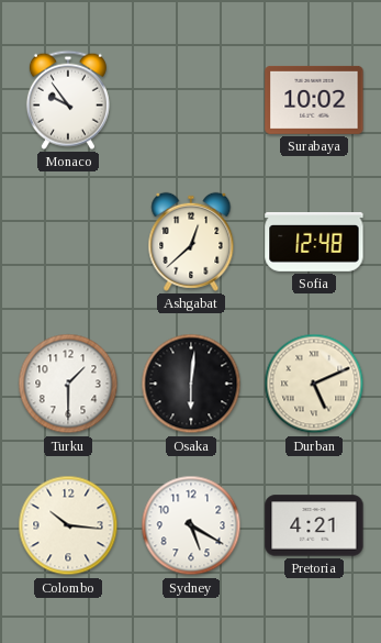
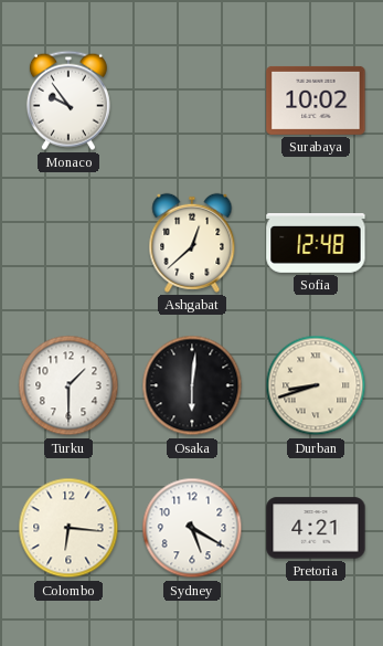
Durban: 5:11 -> 8:42 (316, 385)
Colombo: 10:16 -> 6:16 (68, 528)
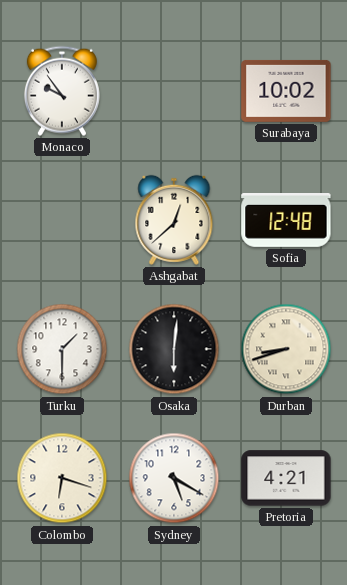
Colombo: 6:16 -> 6:18 (62, 478)
